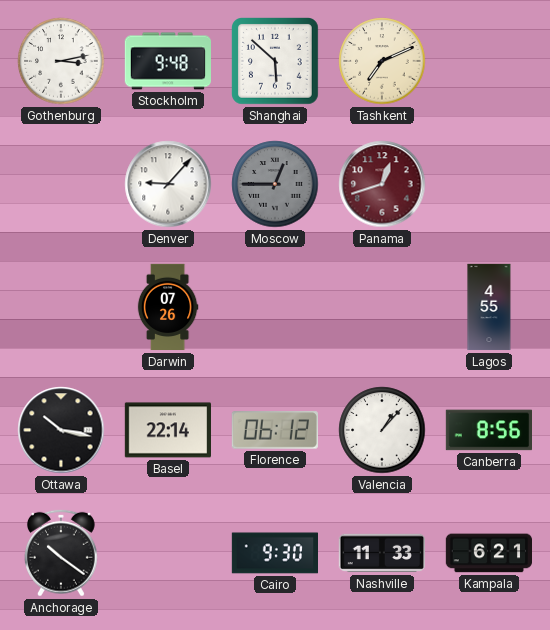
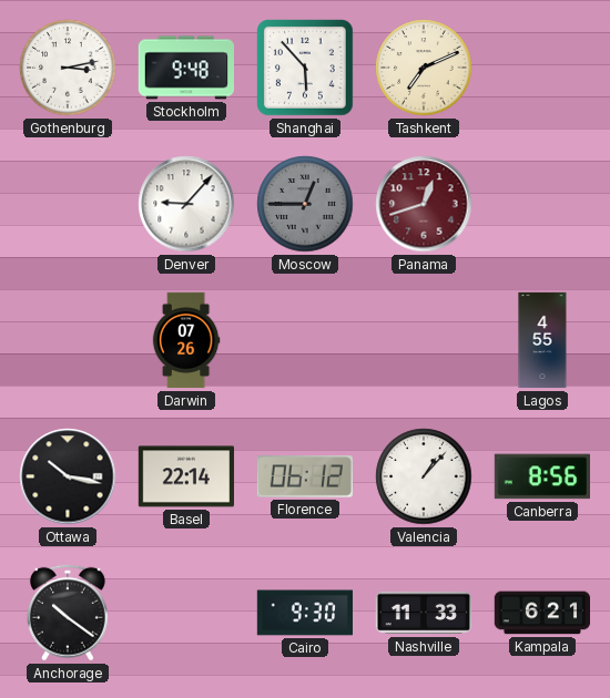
Shanghai: 5:52 -> 5:53 (306, 69)
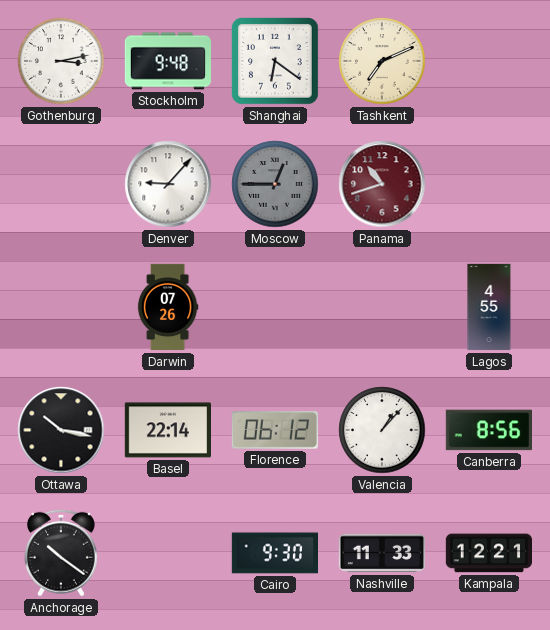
Shanghai: 5:53 -> 6:21 (276, 62)
Panama: 12:42 -> 10:42 (382, 184)
Kampala: 6:21 -> 12:21 (488, 553)
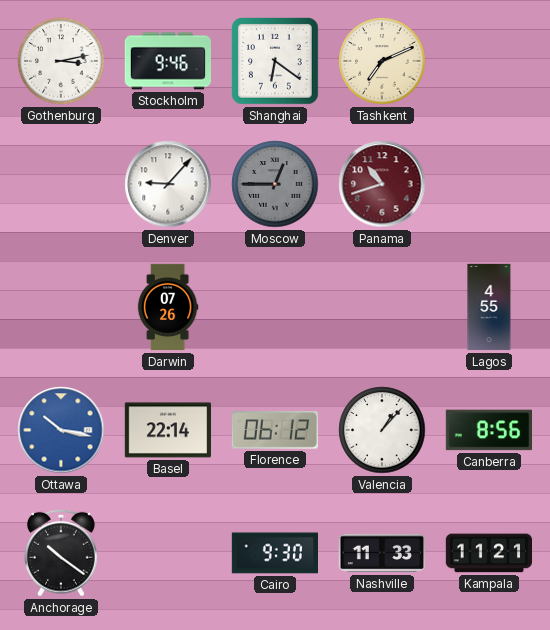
Stockholm: 9:48 -> 9:46 (167, 61)
Ottawa dial: black -> blue (61, 430)
Kampala: 12:21 -> 11:21 (488, 553)
